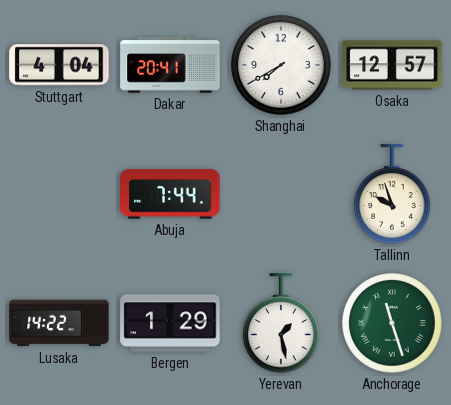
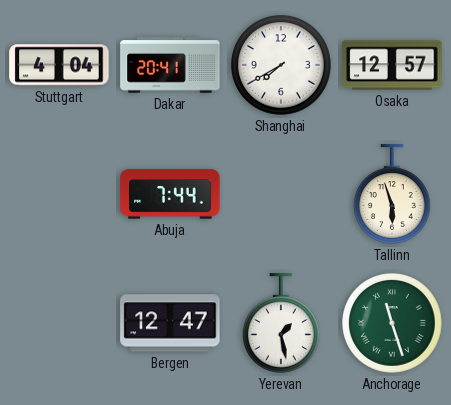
Tallinn: 9:57 -> 5:57 (393, 194)
Lusaka: 14:22 -> none (59, 323)
Bergen: 1:29 -> 12:47 (170, 323)
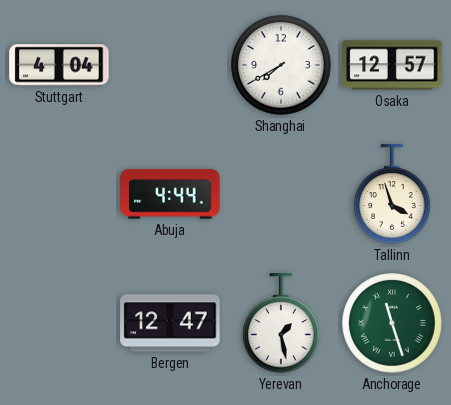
Dakar: 20:41 -> none (170, 65)
Abuja: 7:44 -> 4:44 (170, 194)
Tallinn: 5:57 -> 3:57 (393, 194)
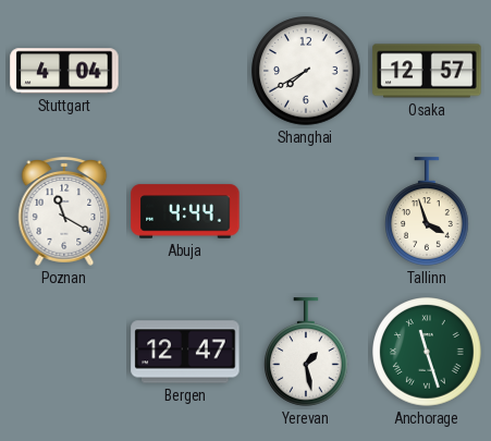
Poznan: none -> 11:20 (64, 212)
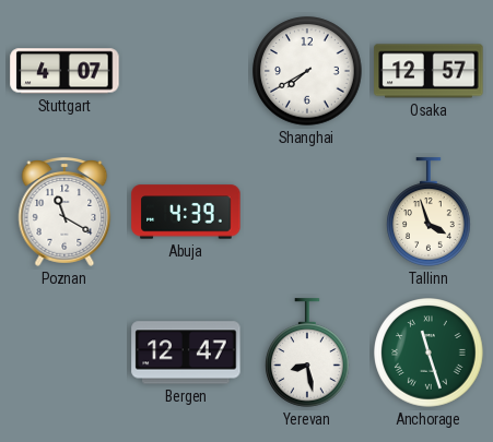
Stuttgart: 4:04 -> 4:07 (64, 71)
Abuja: 4:44 -> 4:39 (186, 212)
Yerevan: 1:28 -> 8:28 (308, 353)
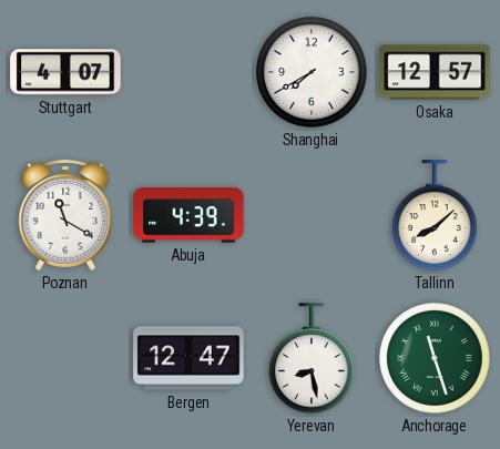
Tallinn: 3:57 -> 8:08 (436, 215)
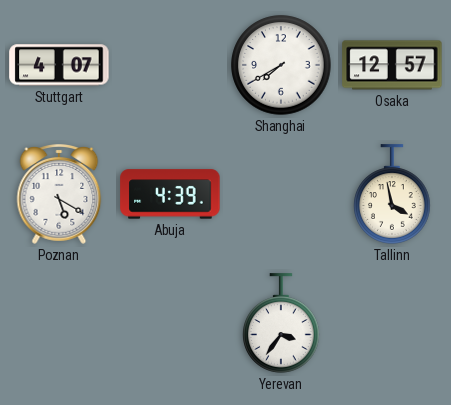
Poznan: 11:20 -> 5:20 (59, 195)
Tallinn: 8:08 -> 3:58 (393, 194)
Bergen: 12:47 -> none (188, 358)
Yerevan: 8:28 -> 3:36 (282, 323)
Anchorage: 11:27 -> none (435, 358)
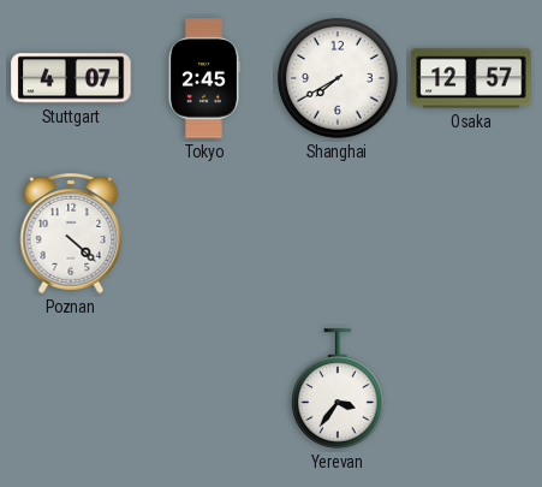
Tokyo: none -> 2:45 (204, 78)
Poznan: 5:20 -> 4:22 (71, 234)
Abuja: 4:39 -> none (170, 194)
Tallinn: 3:58 -> none (393, 194)
